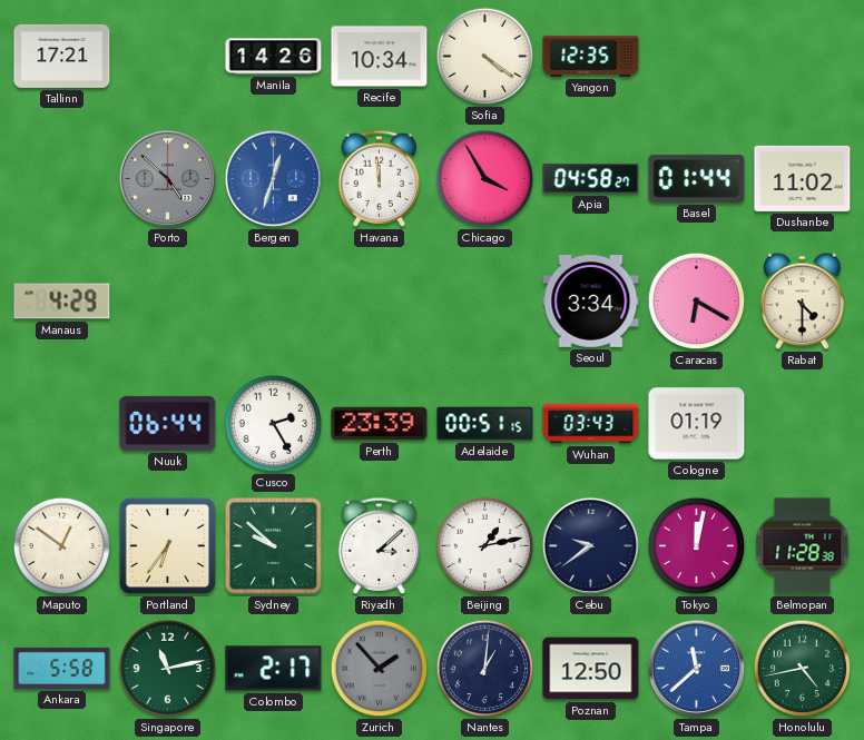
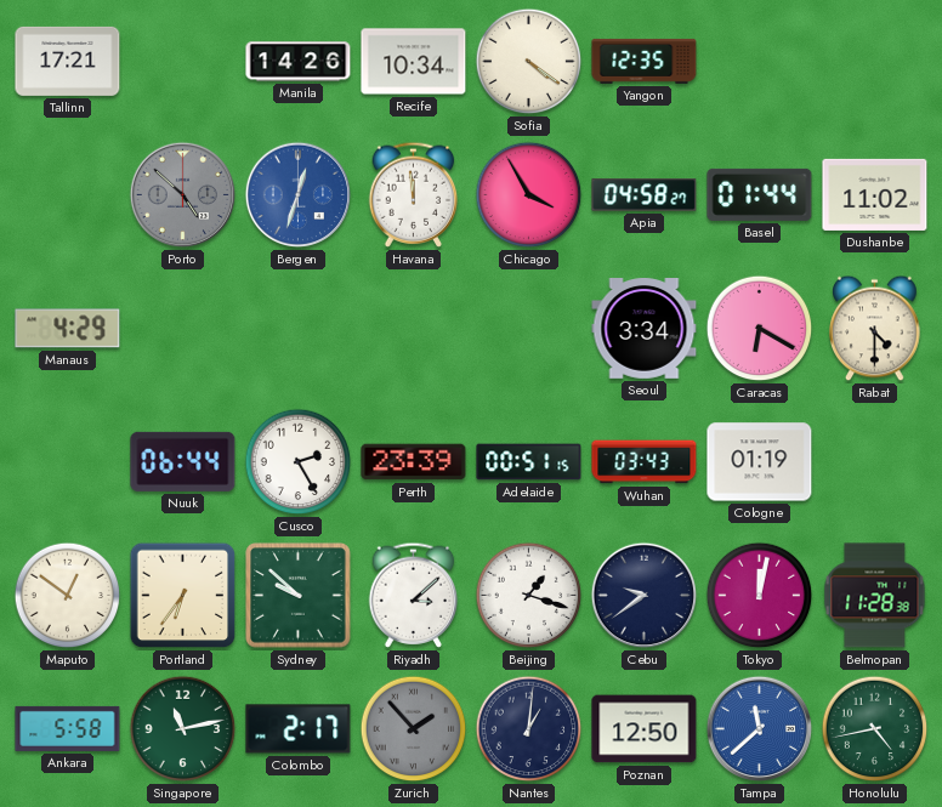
Beijing: 1:13 -> 1:18 (529, 596)
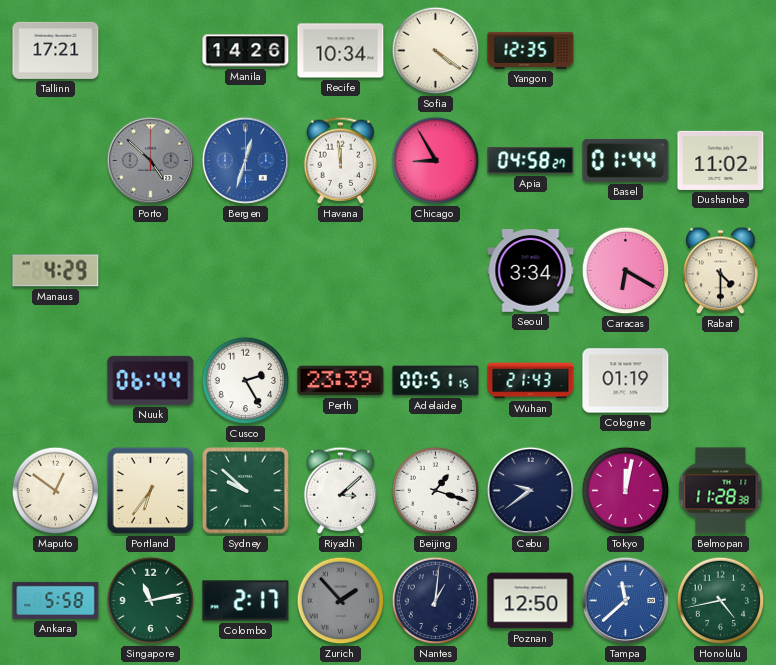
Chicago: 3:55 -> 8:55 (436, 161)
Wuhan: 03:43 -> 21:43 (531, 381)
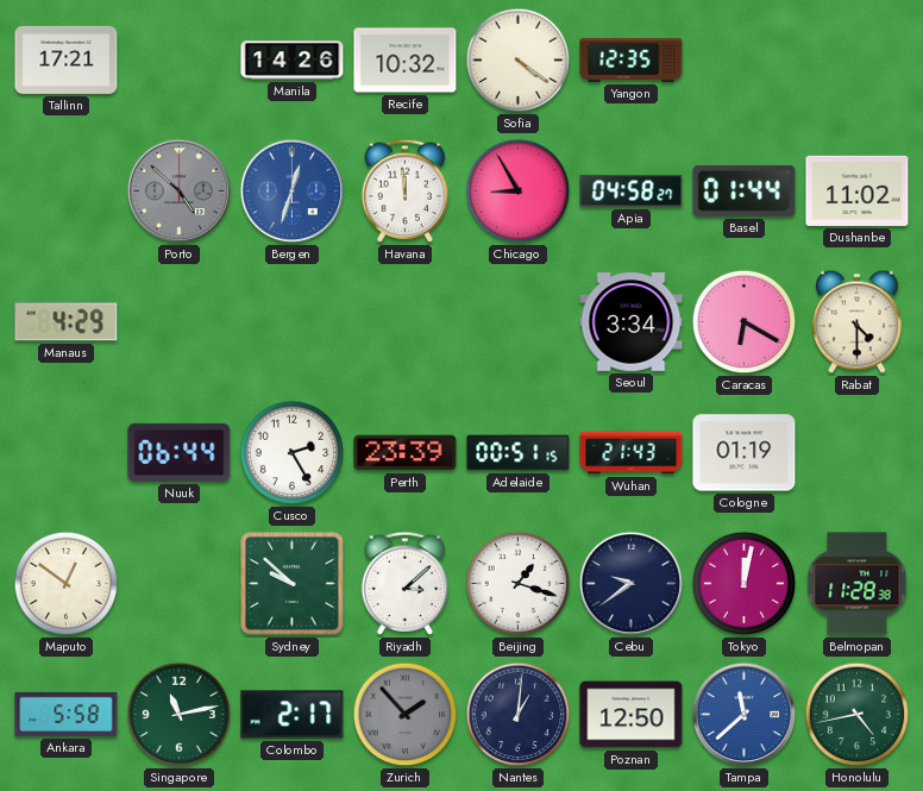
Recife: 10:34 -> 10:32 (406, 61)
Portland: 6:36 -> none (151, 491)
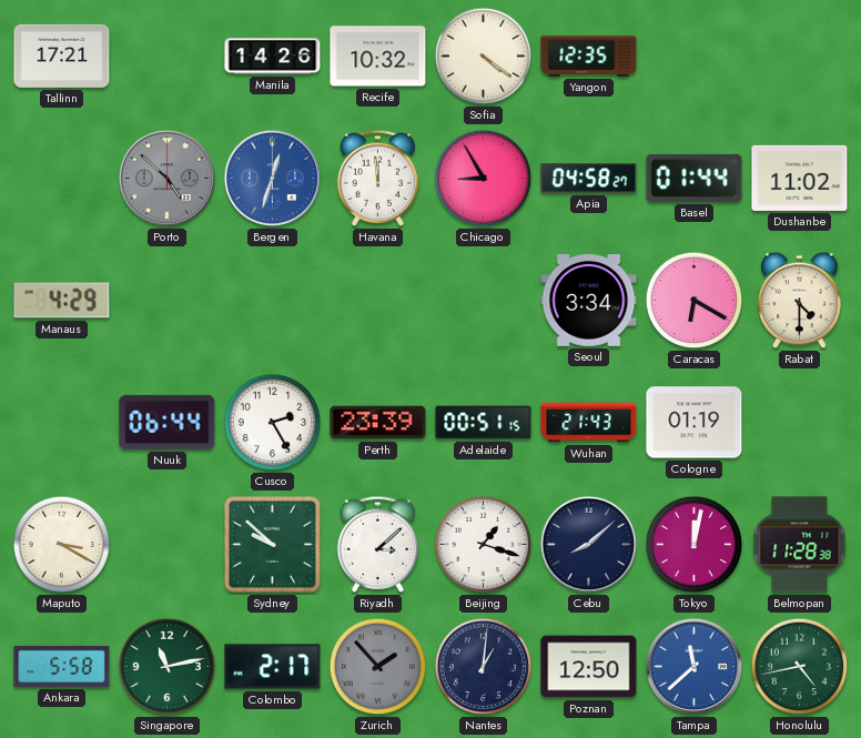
Maputo: 12:51 -> 3:20 (62, 545)
Cebu: 9:39 -> 8:08 (589, 545)
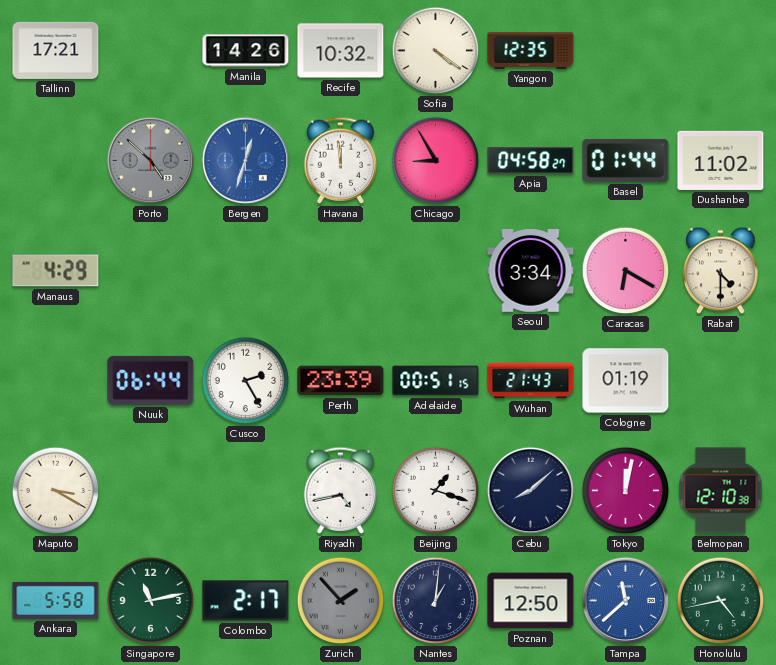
Sydney: 9:52 -> none (273, 545)
Riyadh: 3:08 -> 4:43 (341, 490)
Belmopan: 11:28 -> 12:10 (721, 491)
